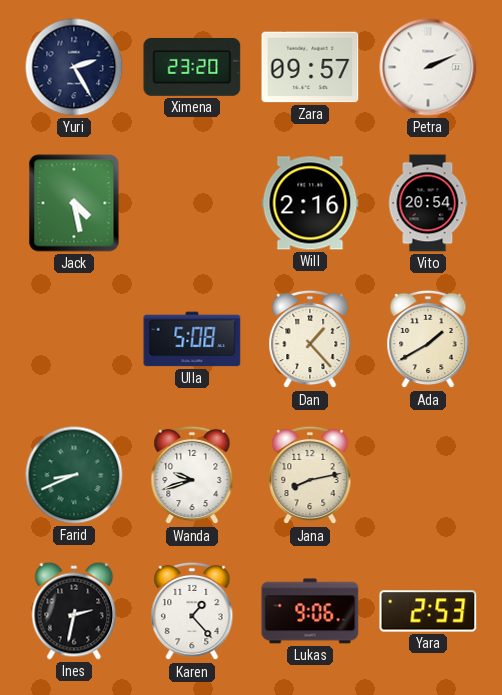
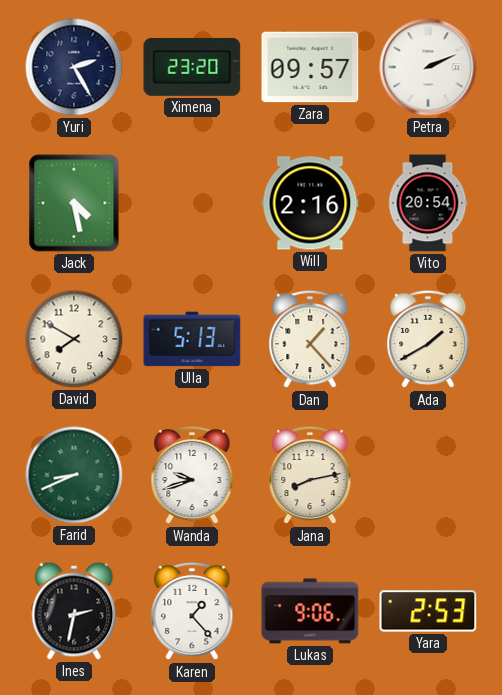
David: none -> 7:50 (74, 339)
Ulla: 5:08 -> 5:13 (192, 339)
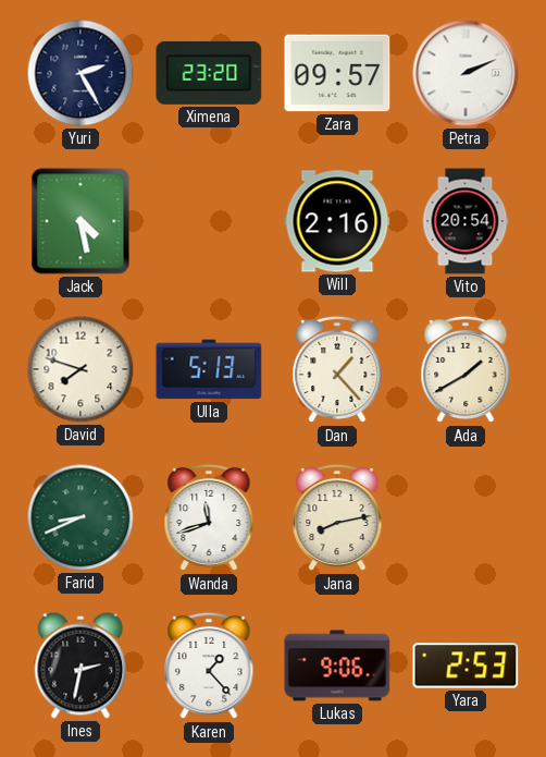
David: 7:50 -> 7:48 (80, 369)
Wanda: 9:42 -> 11:42 (209, 517)
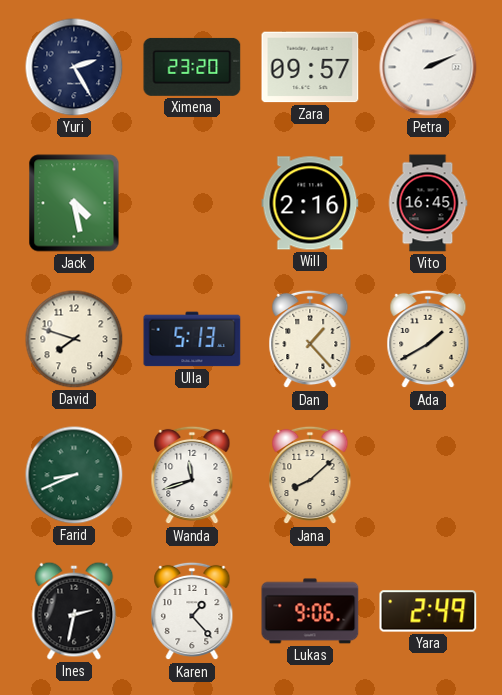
Vito: 20:54 -> 16:45 (428, 203)
Jana: 8:13 -> 8:08 (310, 475)
Yara: 2:53 -> 2:49 (428, 611)
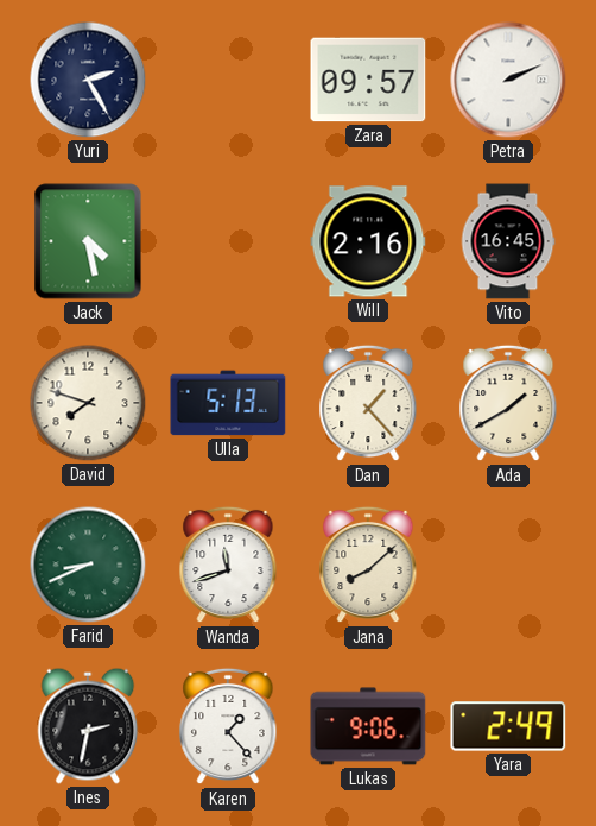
Ximena: 23:20 -> none (192, 67)
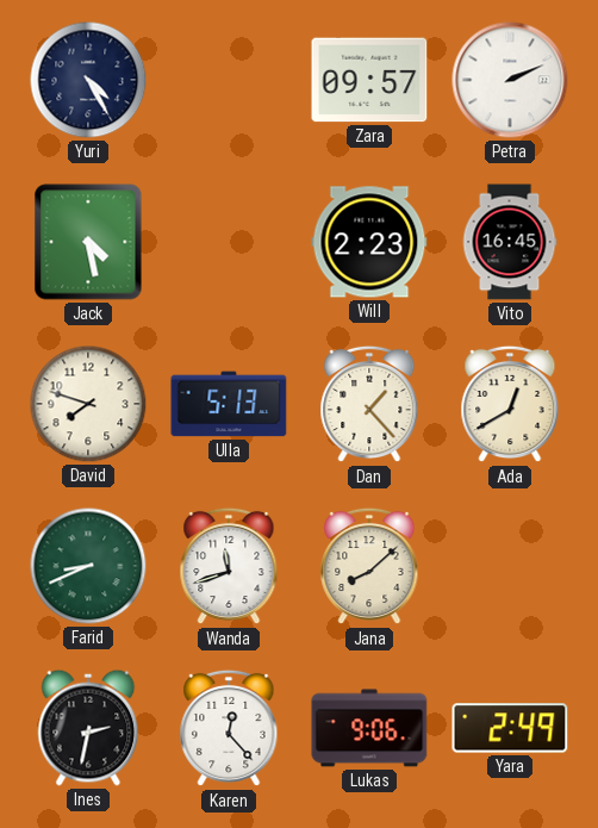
Yuri: 2:25 -> 4:25 (88, 80)
Will: 2:16 -> 2:23 (369, 242)
Ada: 1:40 -> 12:40 (510, 404)
Karen: 1:23 -> 12:23 (229, 728)
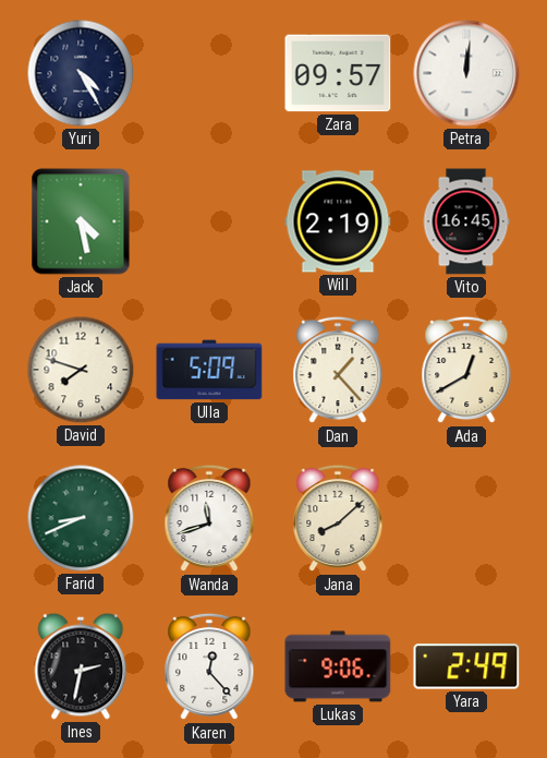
Petra: 2:11 -> 12:01 (466, 73)
Will: 2:23 -> 2:19 (338, 221)
Ulla: 5:13 -> 5:09 (209, 370)
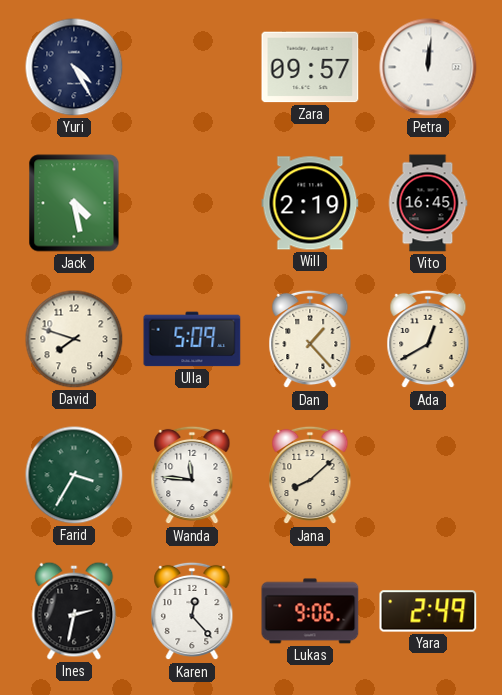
Farid: 8:41 -> 3:35 (74, 475)
Wanda: 11:42 -> 11:46 (192, 475)
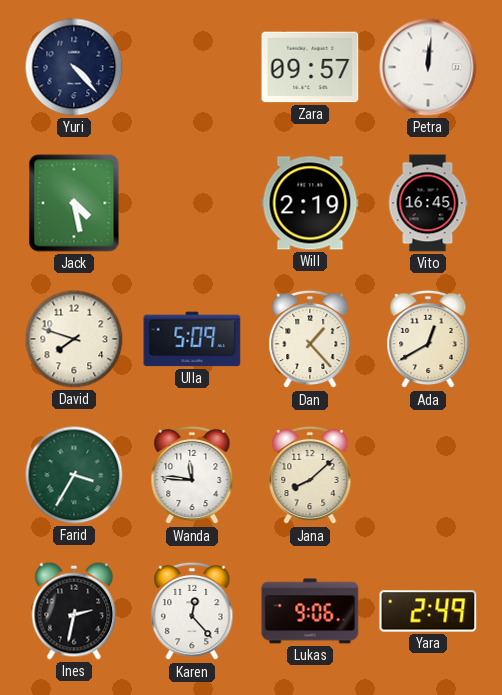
Yuri: 4:25 -> 4:23 (74, 67)
